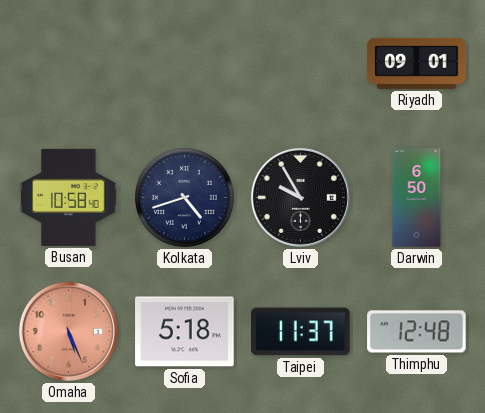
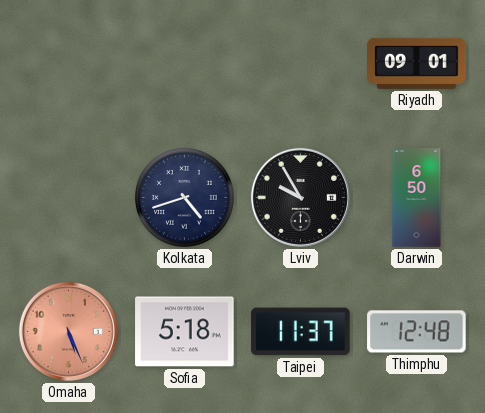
Busan: 10:58 -> none (69, 197)
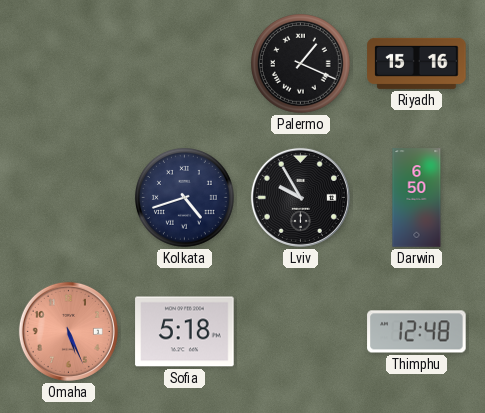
Palermo: none -> 1:19 (301, 64)
Riyadh: 09:01 -> 15:16 (417, 63)
Taipei: 11:37 -> none (301, 332)
